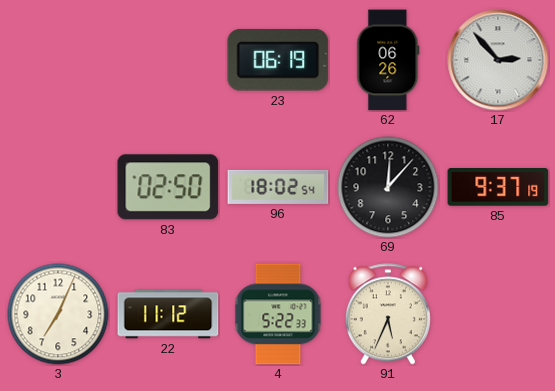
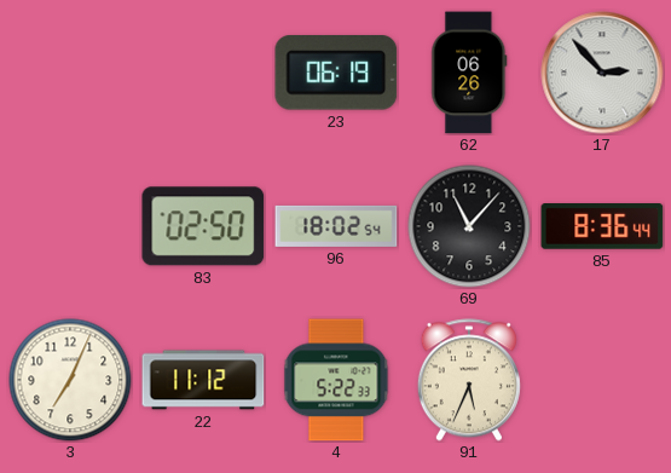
69: 12:07 -> 11:07 (469, 226)
85: 9:37 -> 8:36 (602, 227)
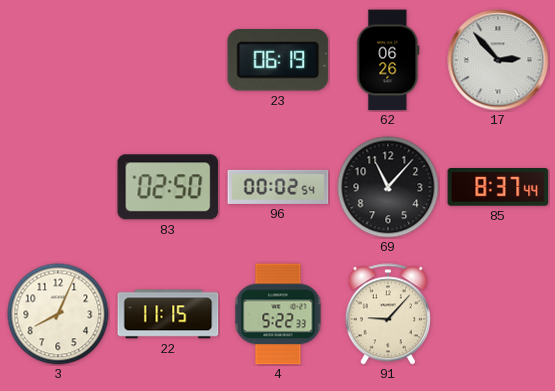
96: 18:02 -> 00:02 (278, 187)
85: 8:36 -> 8:37 (498, 188)
3: 7:04 -> 8:04 (58, 314)
22: 11:12 -> 11:15 (168, 314)
91: 5:34 -> 9:07 (388, 314)
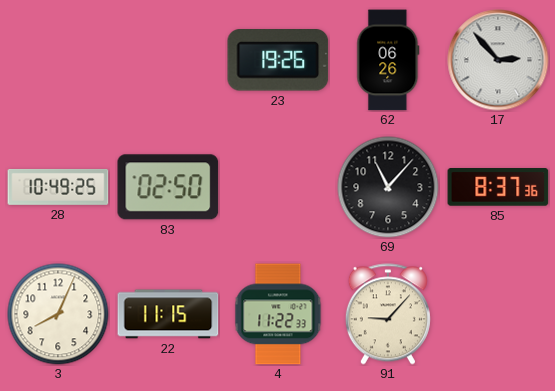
23: 06:19 -> 19:26 (278, 61)
28: none -> 10:49 (58, 187)
96: 00:02 -> none (278, 187)
85: 8:37:44 -> 8:37:36 (498, 188)
4: 5:22 -> 11:22 (278, 314)
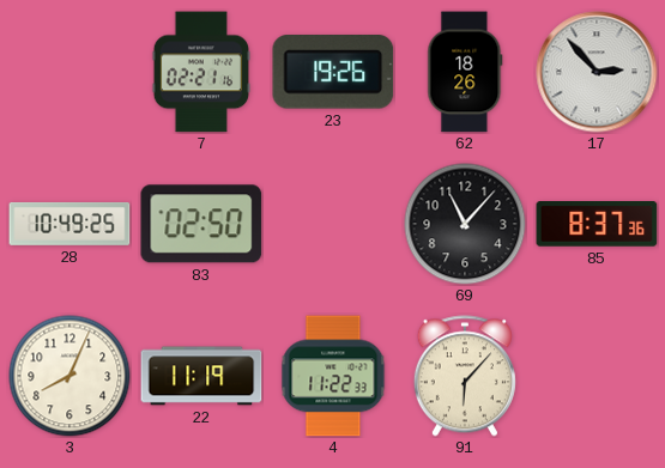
7: none -> 02:21 (200, 72)
62: 06:26 -> 18:26 (465, 72)
22: 11:15 -> 11:19 (201, 376)
91: 9:07 -> 6:07 (465, 376)
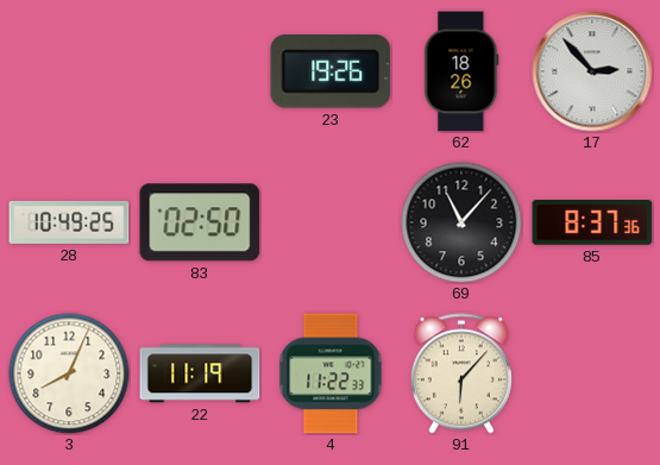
7: 02:21 -> none (200, 72)
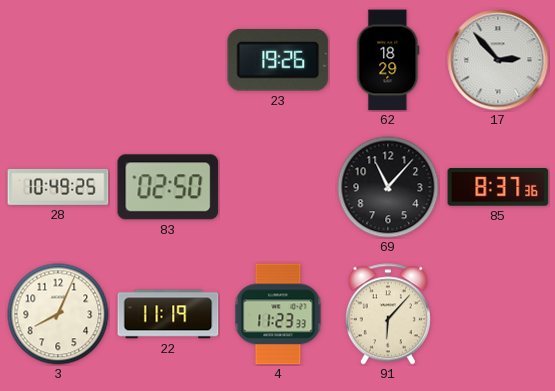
62: 18:26 -> 18:29 (388, 60)
4: 11:22 -> 11:23 (278, 314)
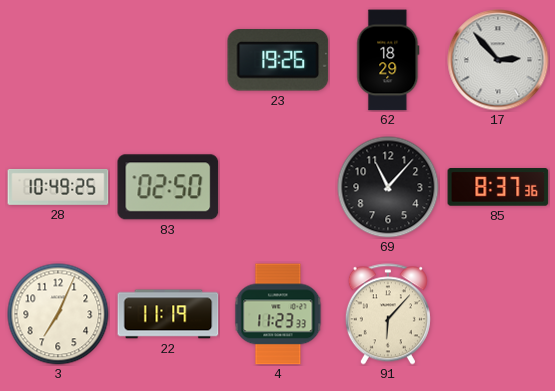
3: 8:04 -> 7:04 (58, 314)
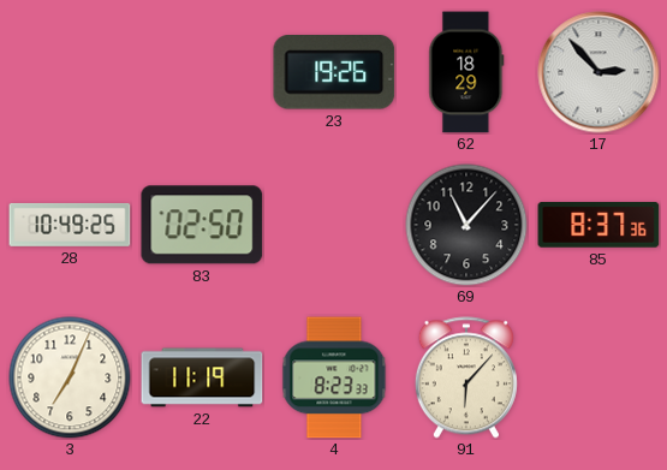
4: 11:23 -> 8:23 (334, 377)
